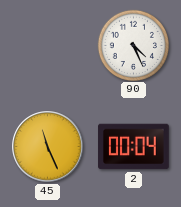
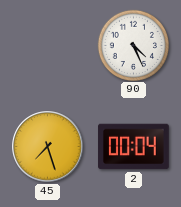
45: 11:26 -> 7:27 (48, 147)
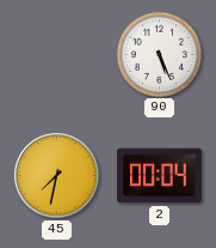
90: 4:26 -> 5:26 (159, 54)
45: 7:27 -> 7:32 (57, 176)
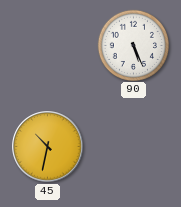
45: 7:32 -> 10:32 (48, 147)
2: 00:04 -> none (160, 176)
